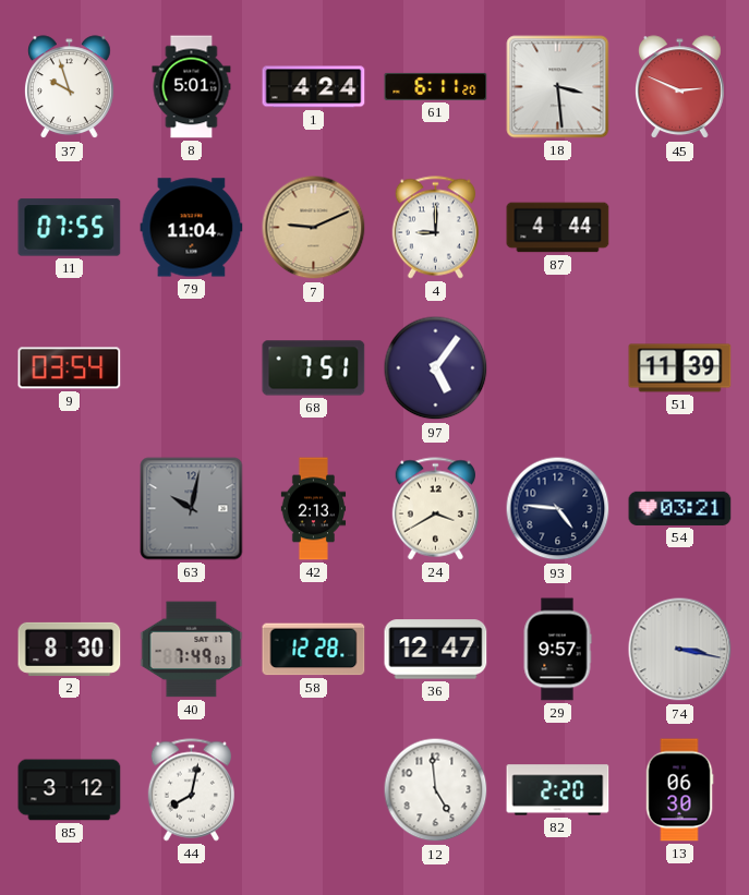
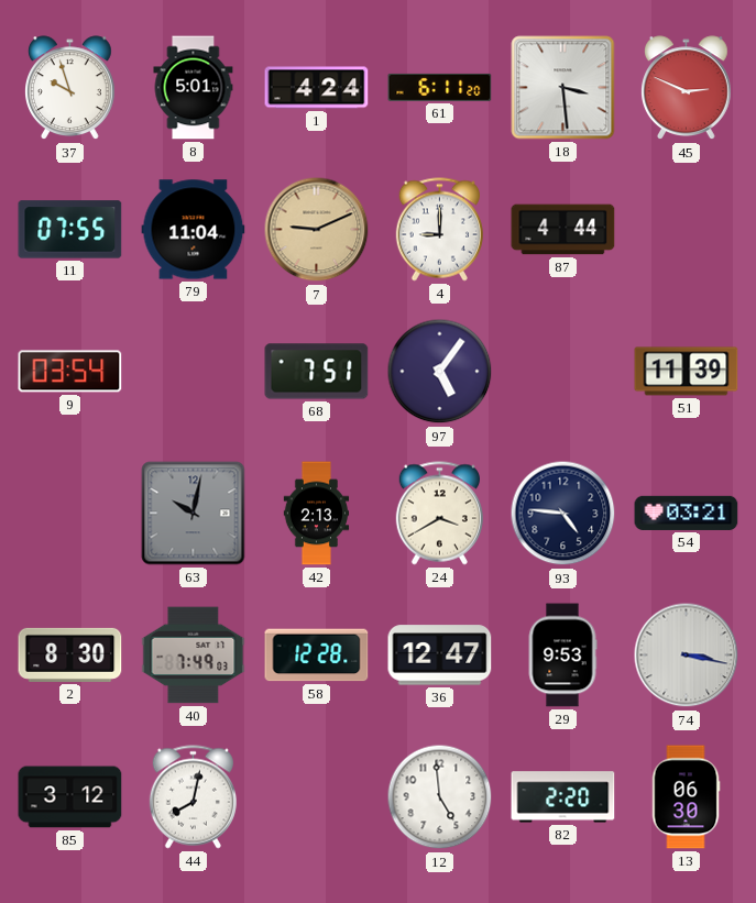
29: 9:57 -> 9:53 (562, 656)
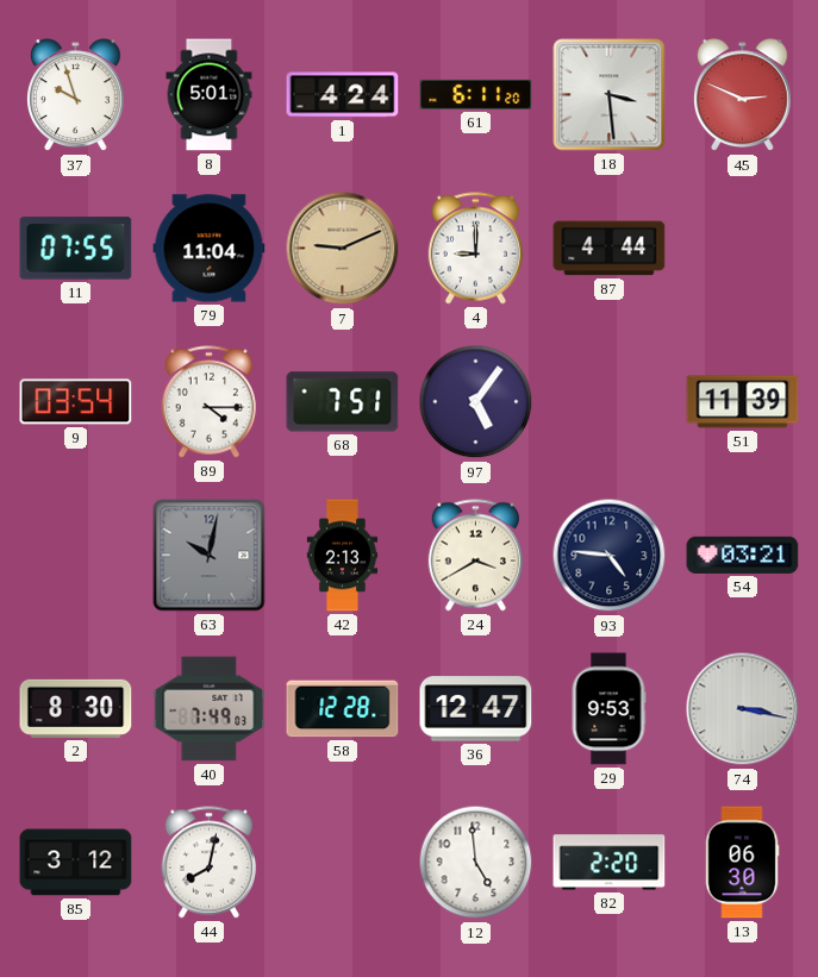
89: none -> 4:15 (208, 402)
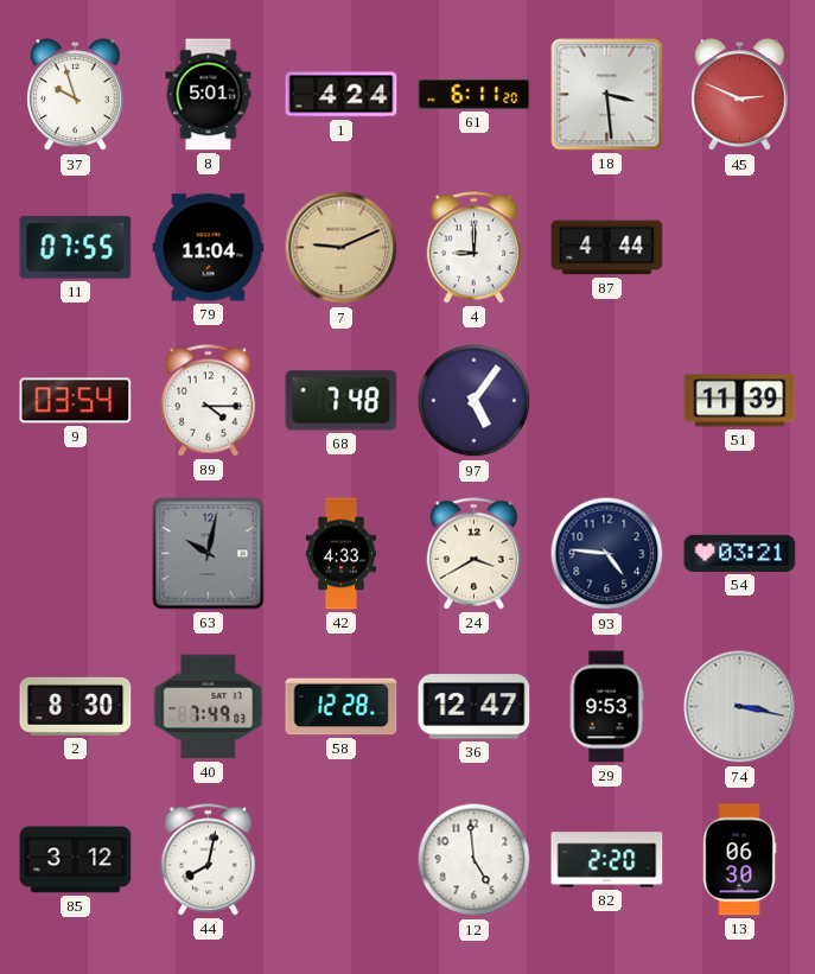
68: 7:51 -> 7:48 (342, 401)
42: 2:13 -> 4:33 (342, 554)
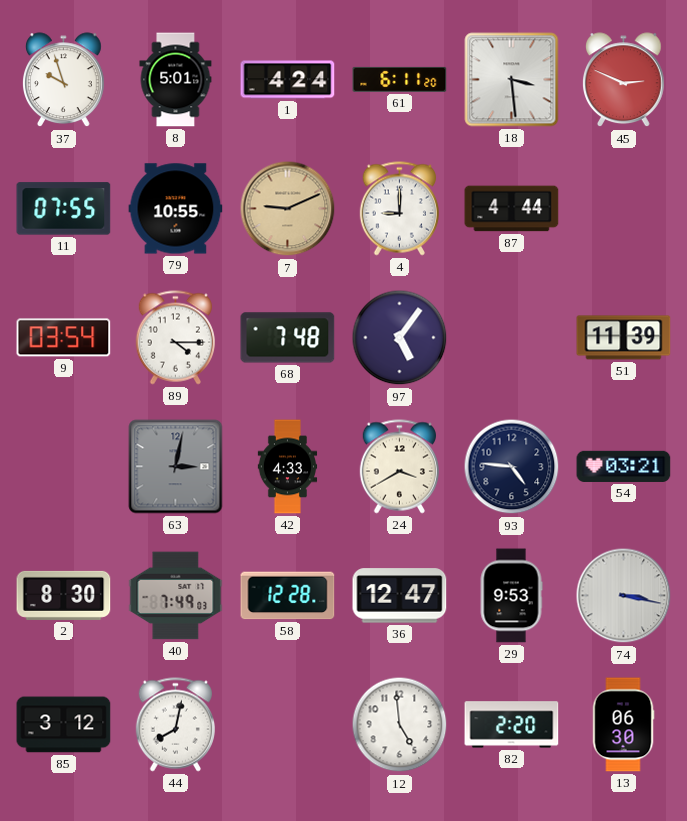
79: 11:04 -> 10:55 (176, 209)
63: 10:02 -> 3:02 (176, 467)
